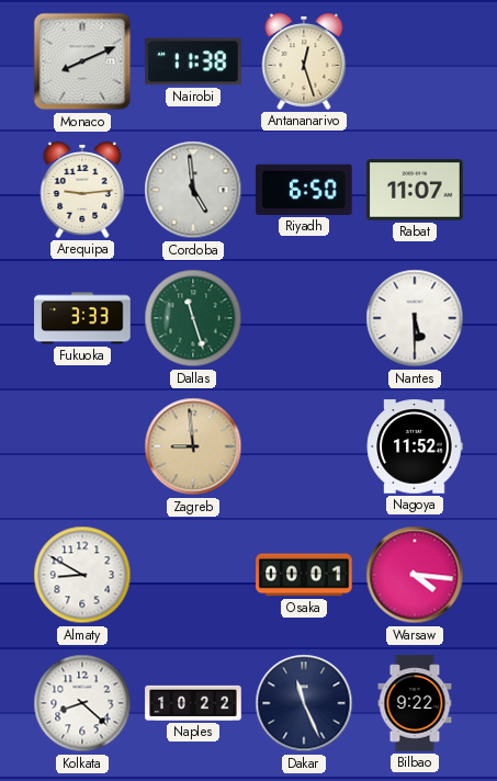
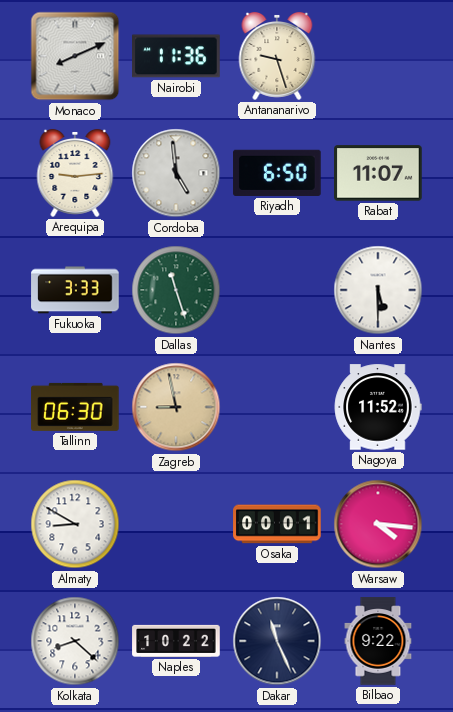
Nairobi: 11:38 -> 11:36 (176, 56)
Antananarivo: 12:27 -> 9:27 (277, 56)
Tallinn: none -> 06:30 (75, 407)
Zagreb: 8:59 -> 8:58 (176, 407)
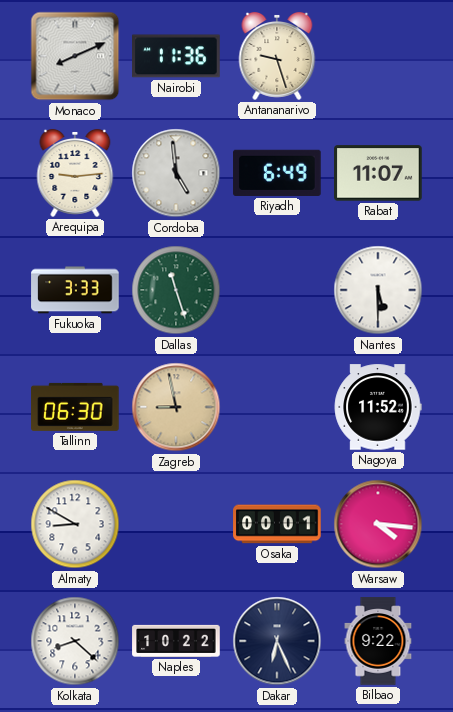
Riyadh: 6:50 -> 6:49 (277, 173)
Dakar: 11:26 -> 6:26 (277, 641)
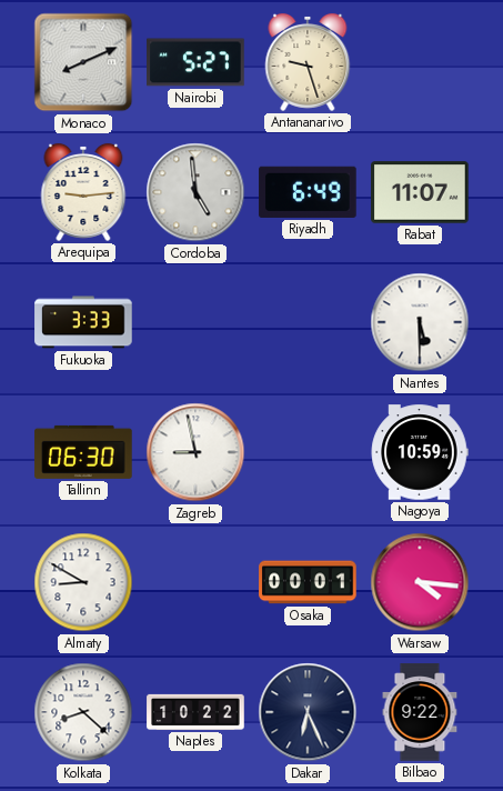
Nairobi: 11:36 -> 5:27 (195, 62)
Dallas: 11:27 -> none (176, 290)
Zagreb dial: champagne -> white (195, 452)
Nagoya: 11:52 -> 10:59 (420, 452)
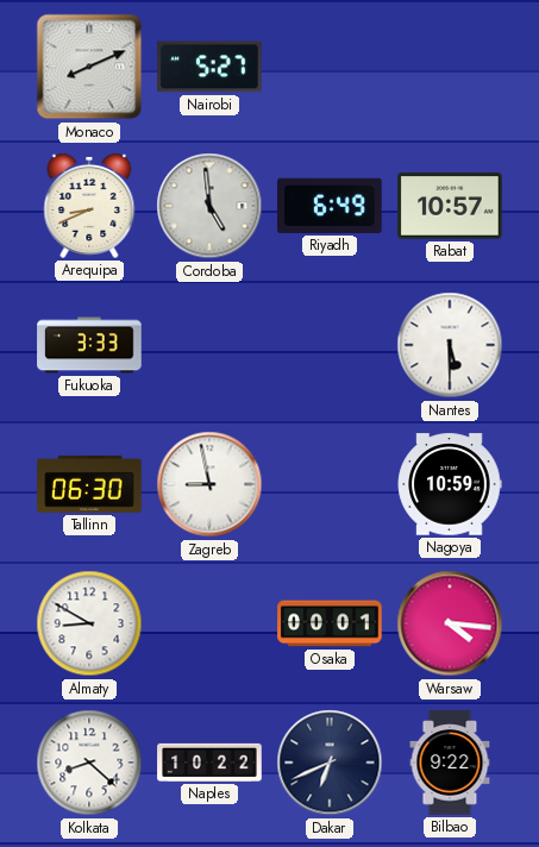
Antananarivo: 9:27 -> none (308, 62)
Arequipa: 9:14 -> 8:41 (89, 206)
Rabat: 11:07 -> 10:57 (450, 206)
Dakar: 6:26 -> 6:41 (330, 763)
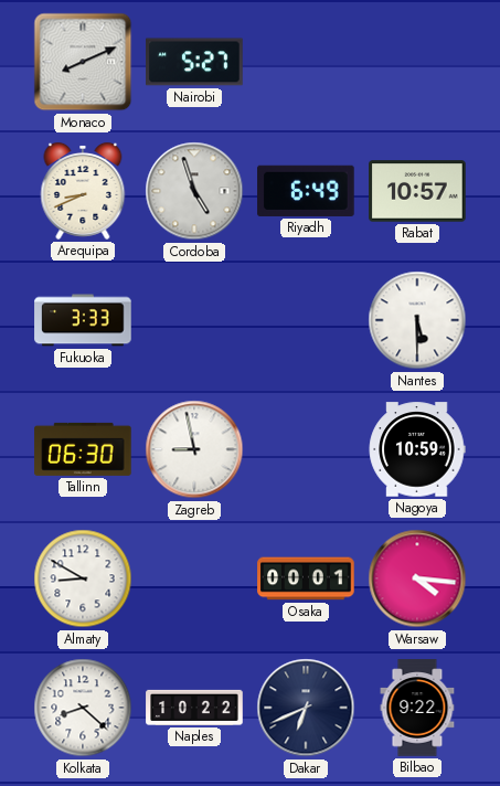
Cordoba: 4:59 -> 4:57 (194, 191)
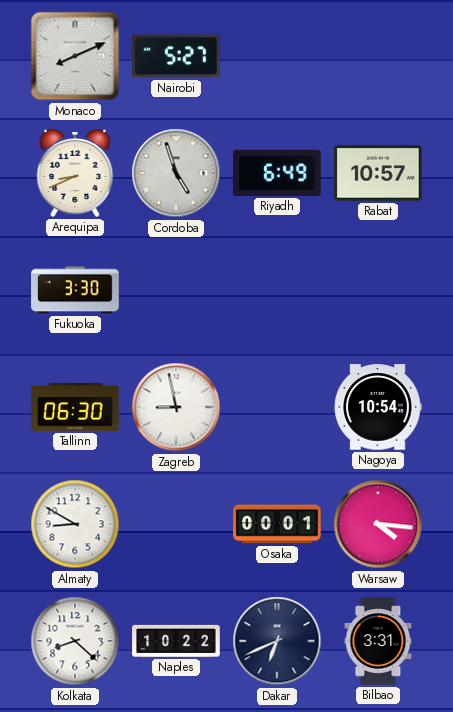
Fukuoka: 3:33 -> 3:30 (75, 290)
Nantes: 5:30 -> none (417, 320)
Nagoya: 10:59 -> 10:54 (378, 407)
Bilbao: 9:22 -> 3:31 (378, 641)
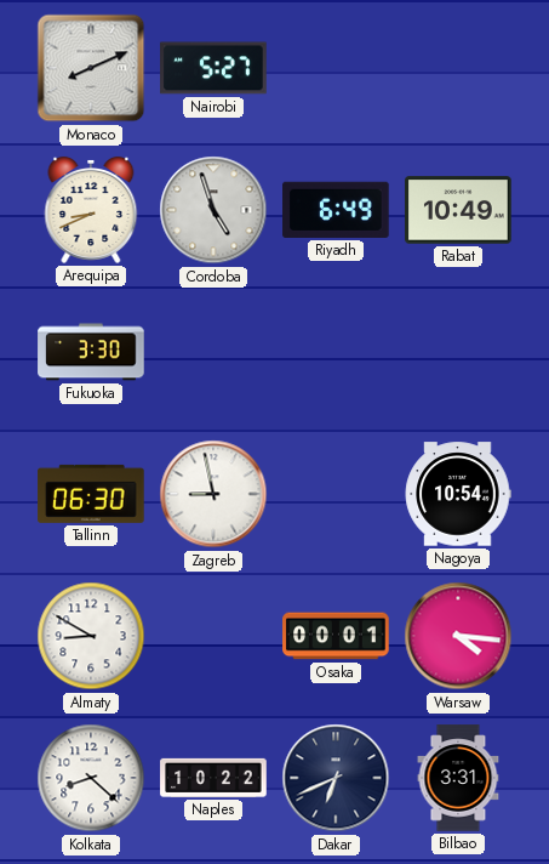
Rabat: 10:57 -> 10:49 (458, 210)
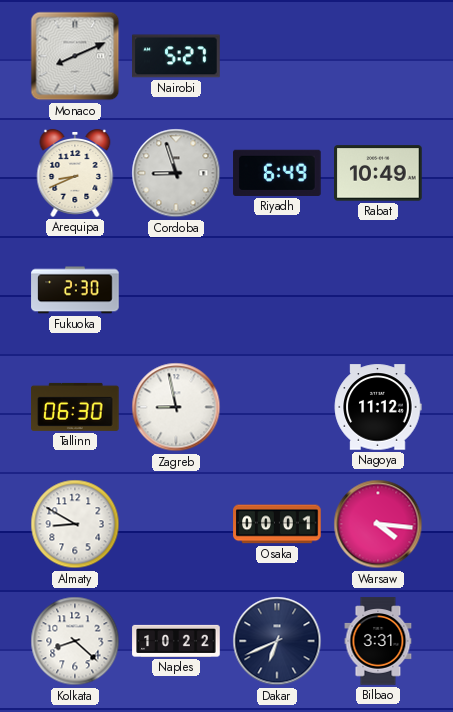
Cordoba: 4:57 -> 8:57 (176, 173)
Fukuoka: 3:30 -> 2:30 (75, 290)
Nagoya: 10:54 -> 11:12 (378, 407)
